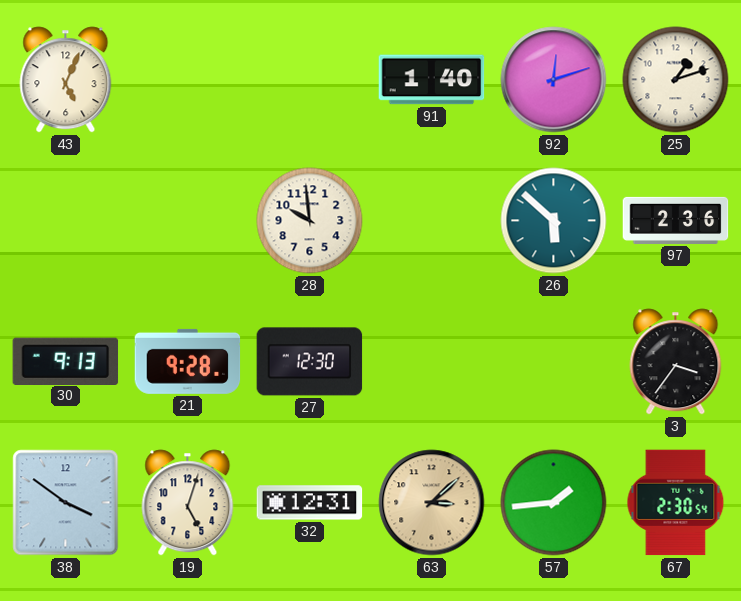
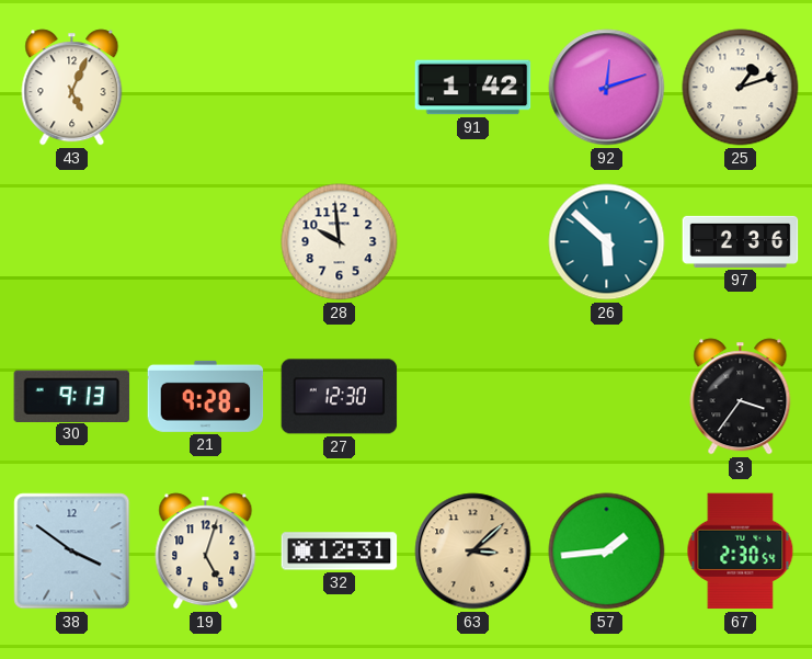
91: 1:40 -> 1:42 (473, 88)
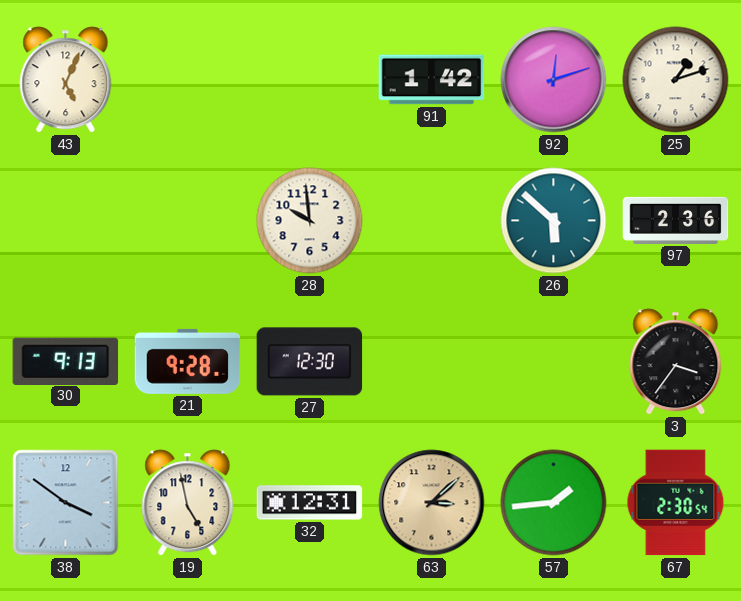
19: 5:03 -> 4:58 (188, 503)
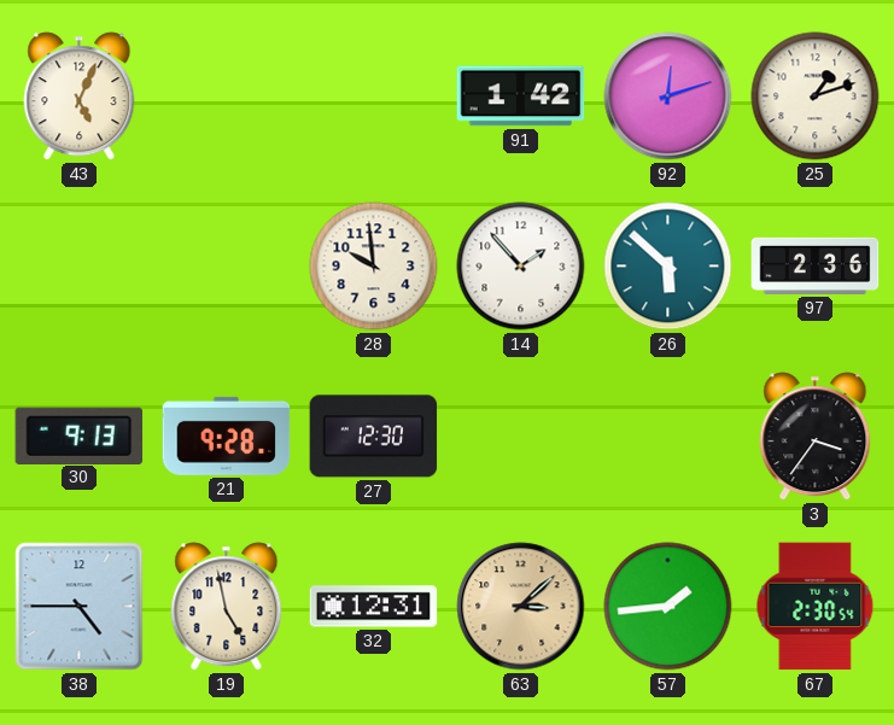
14: none -> 1:53 (521, 267)
38: 3:51 -> 4:45 (80, 607)
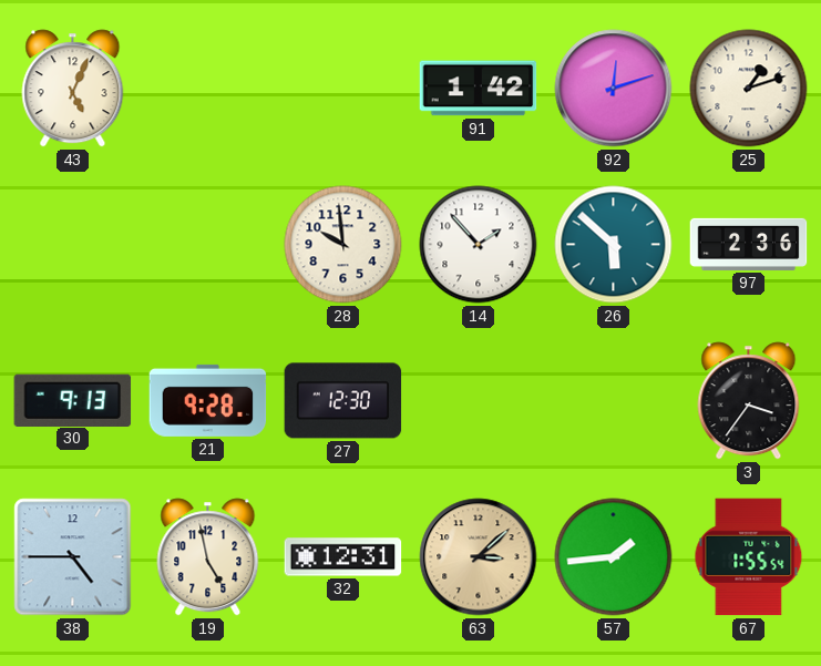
67: 2:30 -> 1:55 (749, 557)
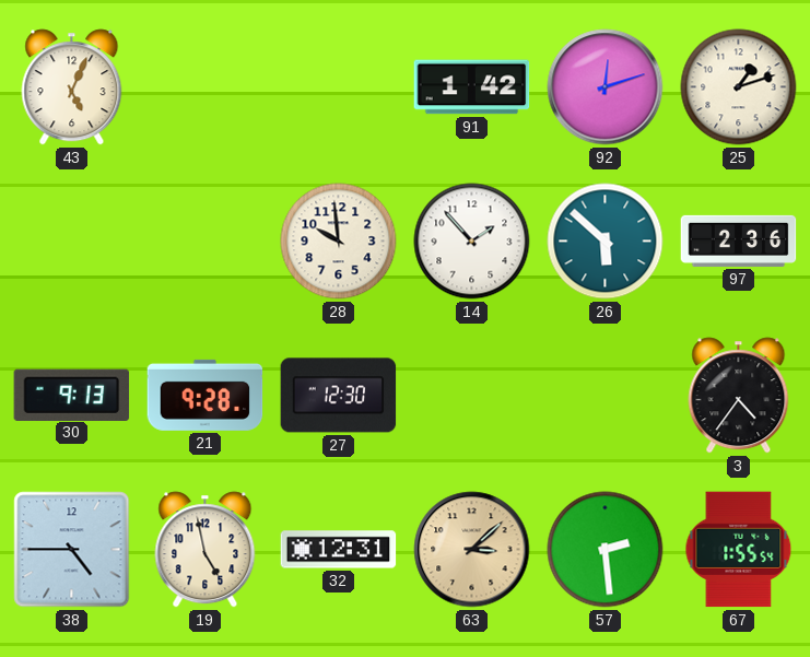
3: 3:36 -> 4:36 (739, 396)
57: 1:44 -> 2:29 (606, 550)
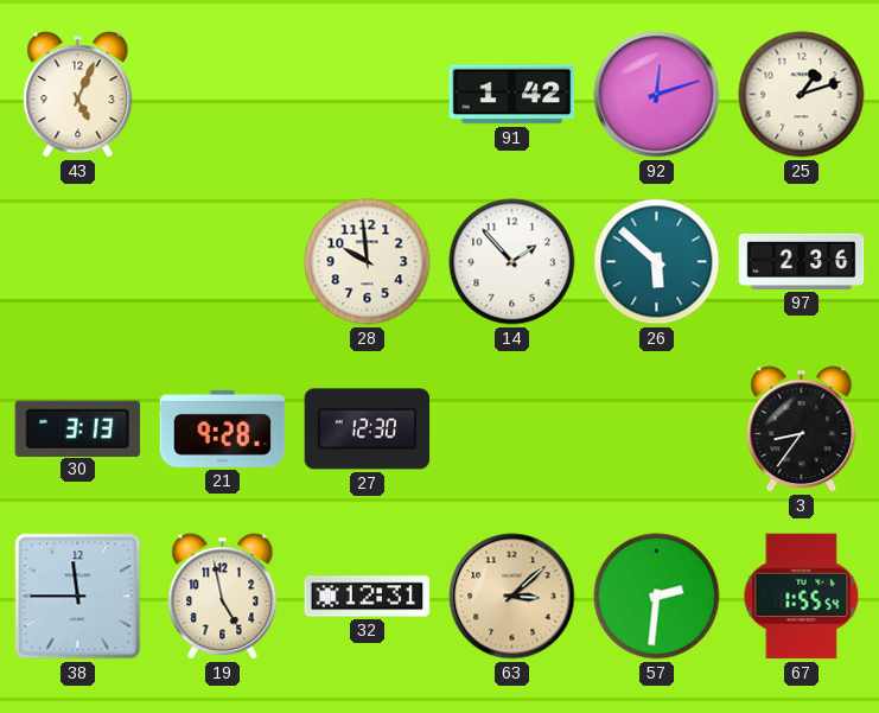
30: 9:13 -> 3:13 (78, 428)
3: 4:36 -> 8:36 (802, 429)
38: 4:45 -> 11:45 (78, 597)
57: 2:29 -> 2:31 (657, 597)
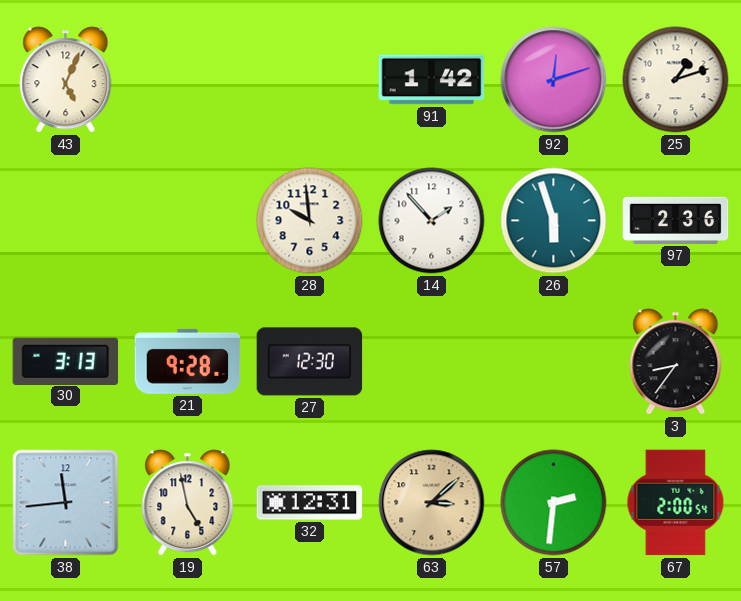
26: 5:52 -> 5:57 (554, 221)
38: 11:45 -> 11:44 (66, 503)
67: 1:55 -> 2:00 (676, 503)
